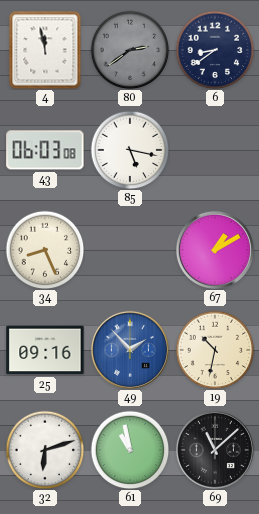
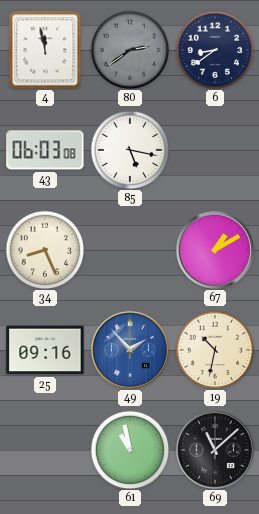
32: 6:12 -> none (45, 450)
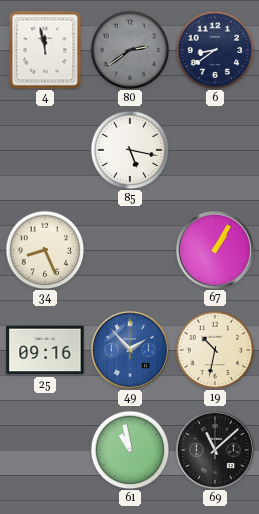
43: 06:03 -> none (45, 150)
67: 1:10 -> 1:05 (215, 250)
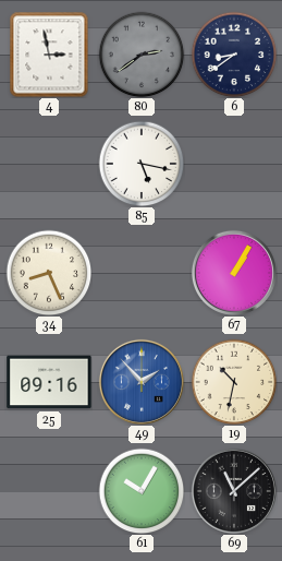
4: 11:58 -> 2:58 (49, 55)
61: 10:58 -> 10:05 (142, 491)
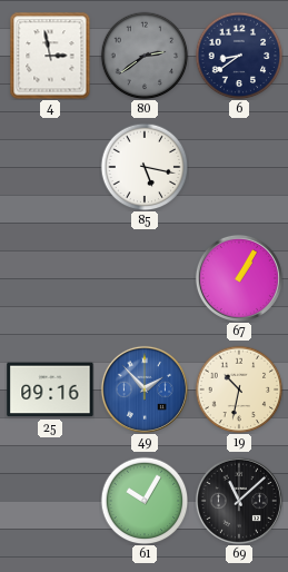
34: 8:26 -> none (49, 273)
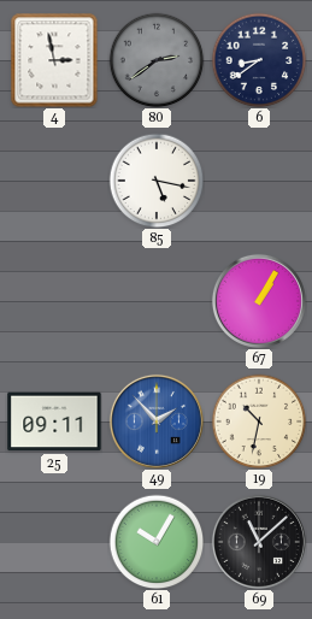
25: 09:16 -> 09:11 (54, 421)
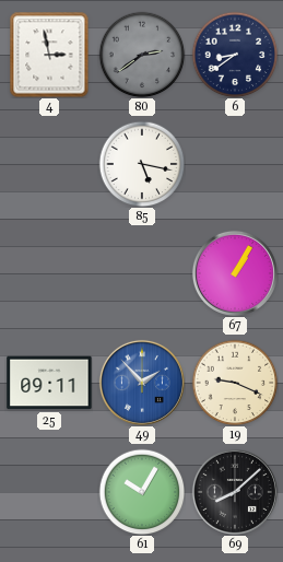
19: 10:32 -> 9:19 (235, 383)
69: 11:08 -> 8:08 (235, 492)
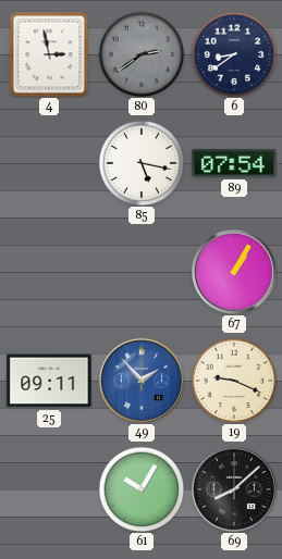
89: none -> 07:54 (234, 163)
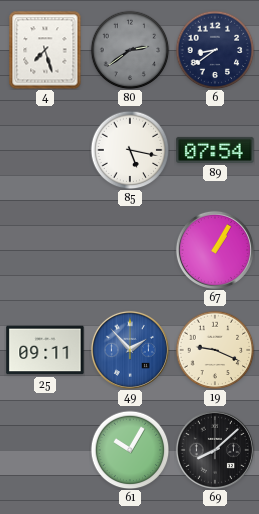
4: 2:58 -> 7:27 (45, 50)
